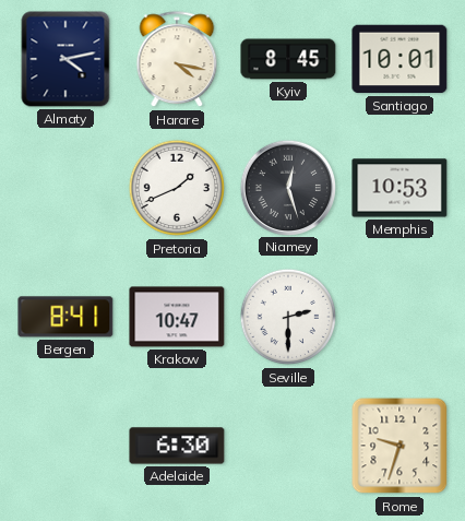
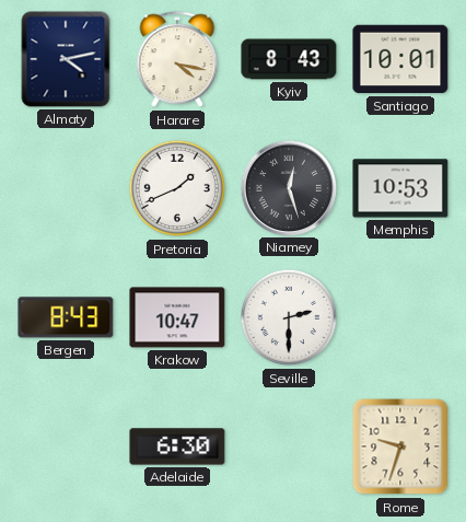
Kyiv: 8:45 -> 8:43 (289, 59)
Bergen: 8:41 -> 8:43 (66, 317)
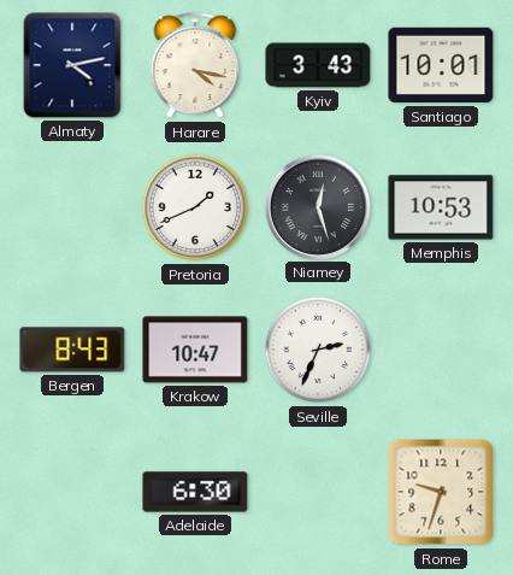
Kyiv: 8:43 -> 3:43 (318, 65)
Seville: 2:30 -> 2:34 (318, 350)
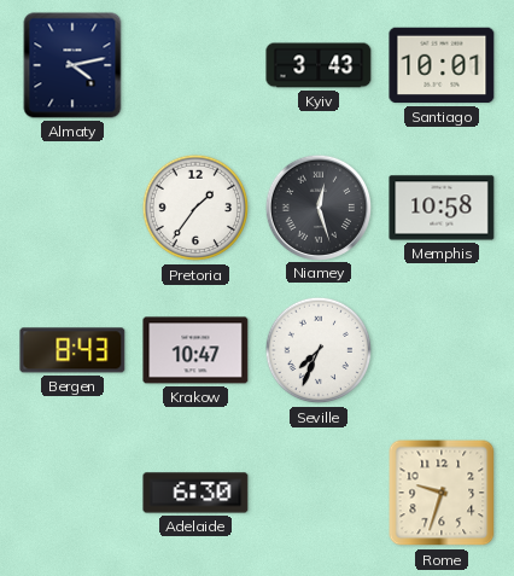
Harare: 4:17 -> none (195, 66)
Pretoria: 1:41 -> 1:36 (195, 208)
Memphis: 10:53 -> 10:58 (442, 208)
Seville: 2:34 -> 7:34 (319, 350)
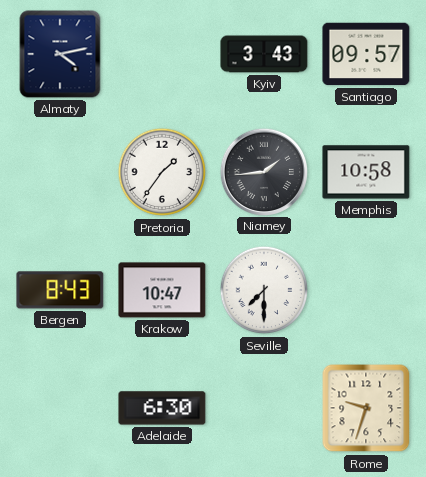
Santiago: 10:01 -> 09:57 (366, 54)
Niamey: 12:27 -> 1:44 (263, 171)
Seville: 7:34 -> 7:30 (264, 290)
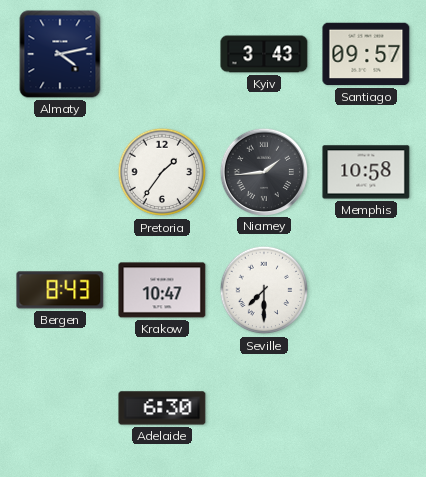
Rome: 9:33 -> none (366, 408)
